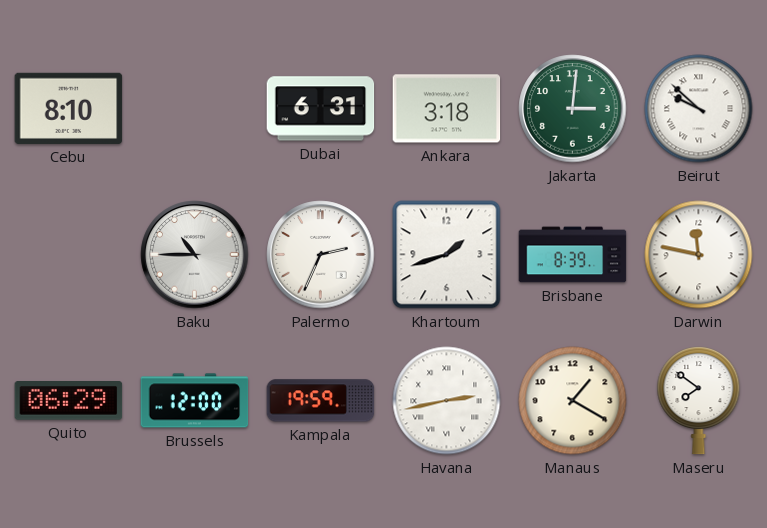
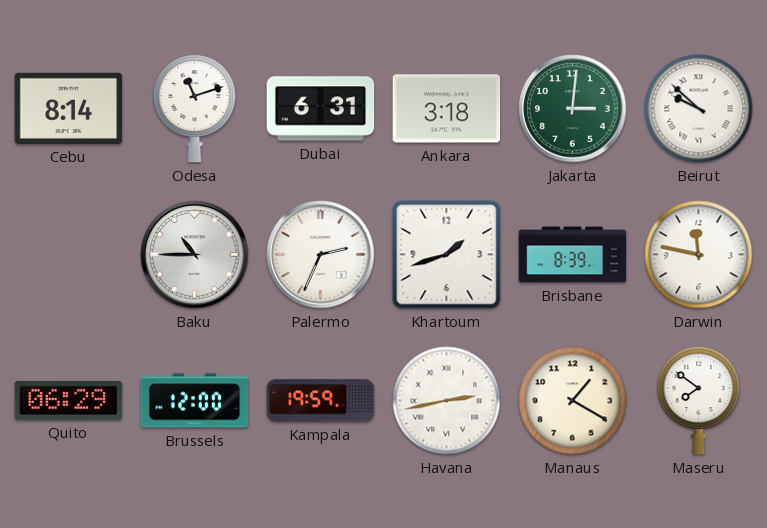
Cebu: 8:10 -> 8:14 (69, 108)
Odesa: none -> 11:12 (195, 109)
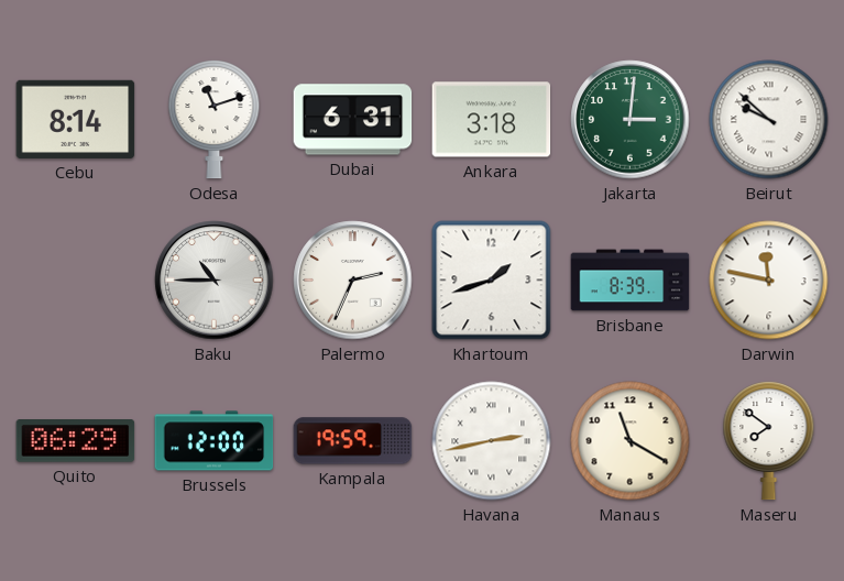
Manaus: 1:20 -> 11:20 (631, 441)
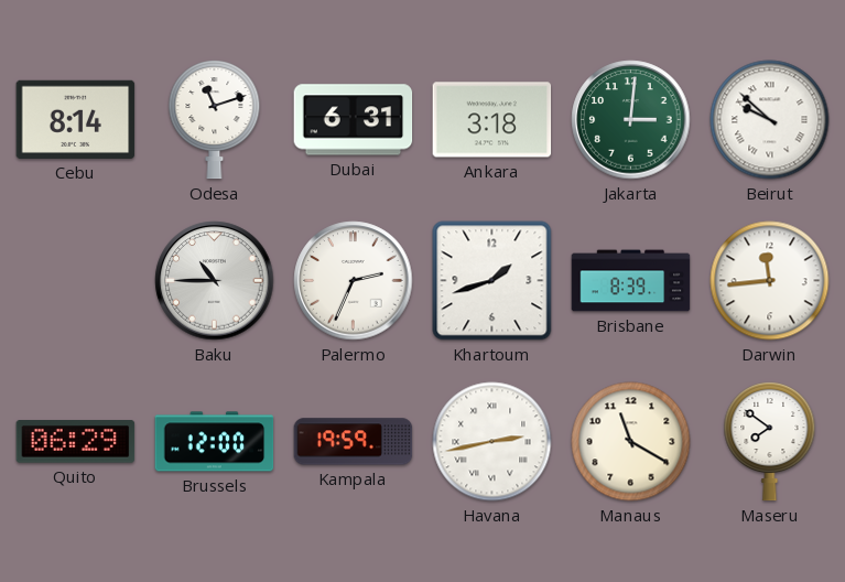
Darwin: 11:47 -> 11:44 (770, 281)
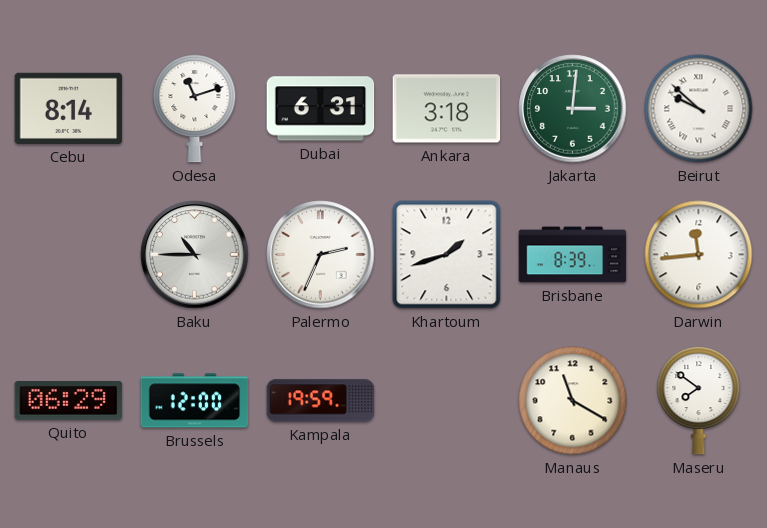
Havana: 2:43 -> none (492, 442)
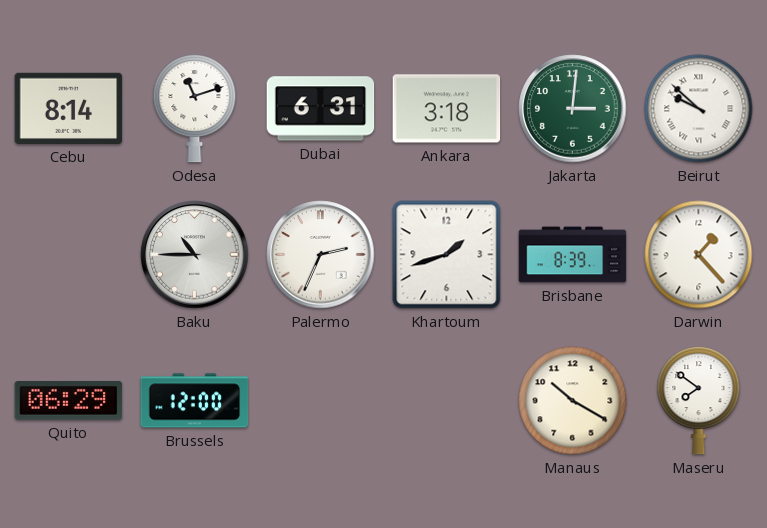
Darwin: 11:44 -> 1:23 (699, 255)
Kampala: 19:59 -> none (321, 401)
Manaus: 11:20 -> 10:20 (573, 401)
